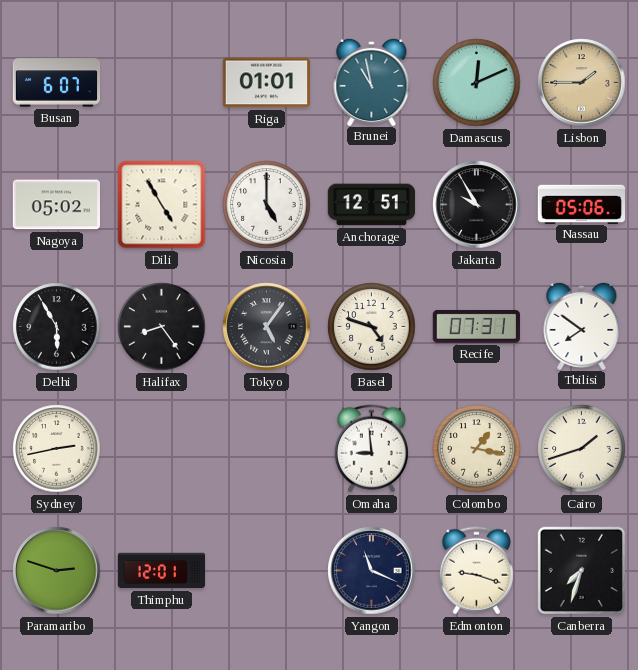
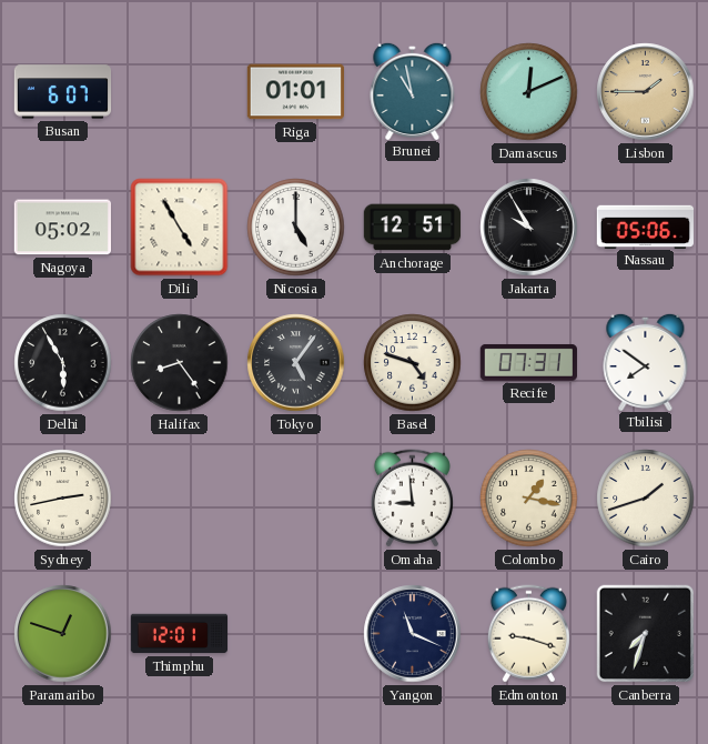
Paramaribo: 2:48 -> 12:48 (63, 634)
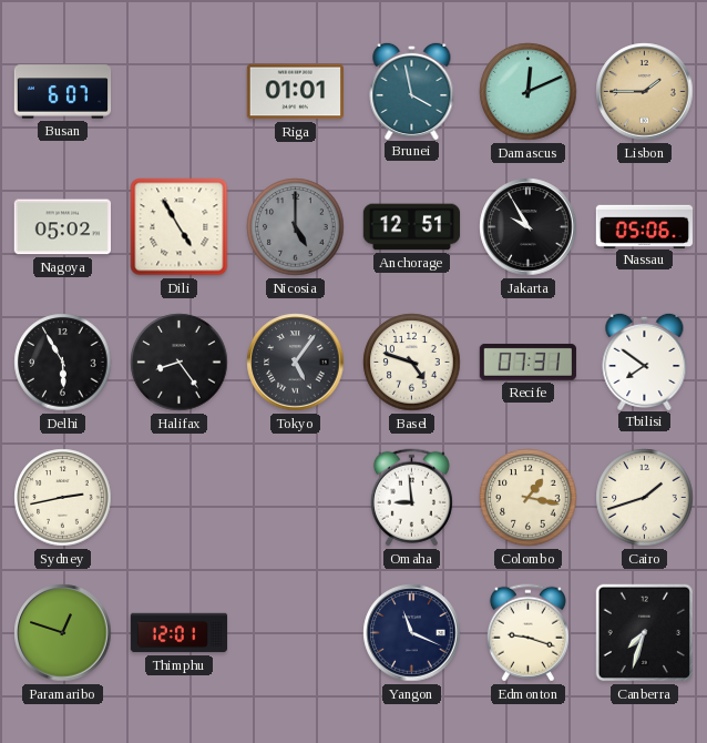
Brunei: 10:58 -> 3:58 (412, 90)
Nicosia dial: white -> grey (296, 227)
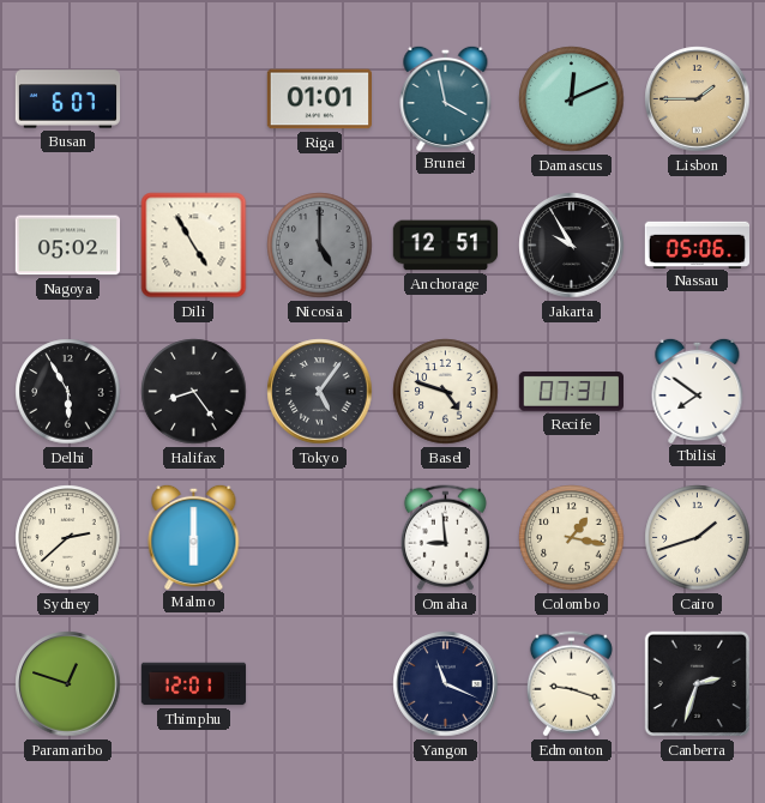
Sydney: 2:43 -> 2:38 (68, 538)
Malmo: none -> 6:00 (194, 536)
Canberra: 7:33 -> 2:33 (698, 684)
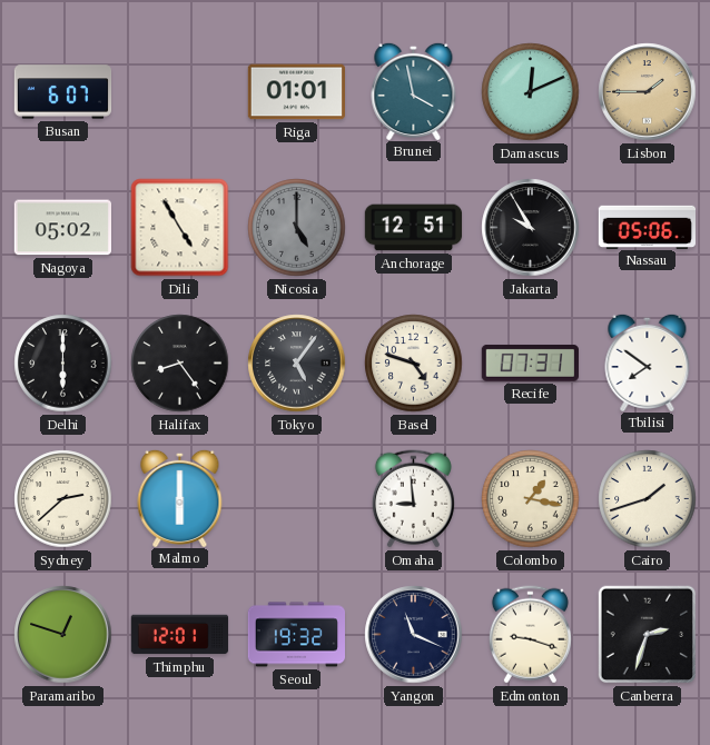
Delhi: 5:55 -> 6:00 (63, 364)
Seoul: none -> 19:32 (296, 635)
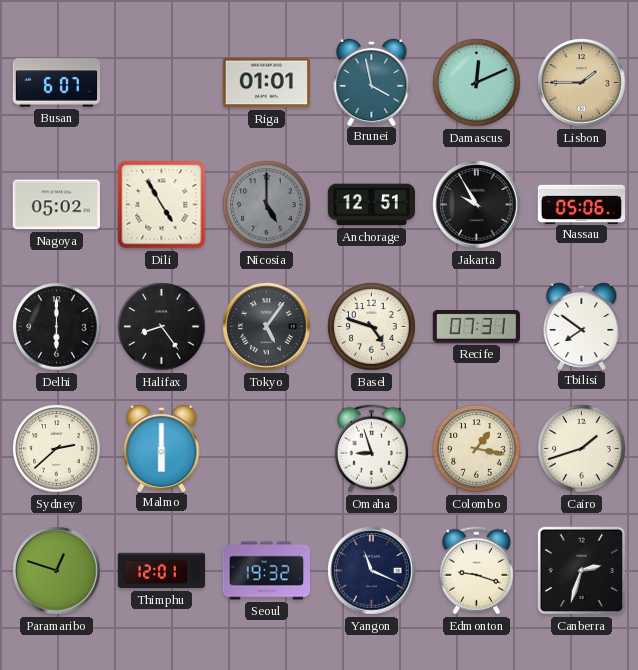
Omaha: 8:59 -> 8:57 (371, 449)
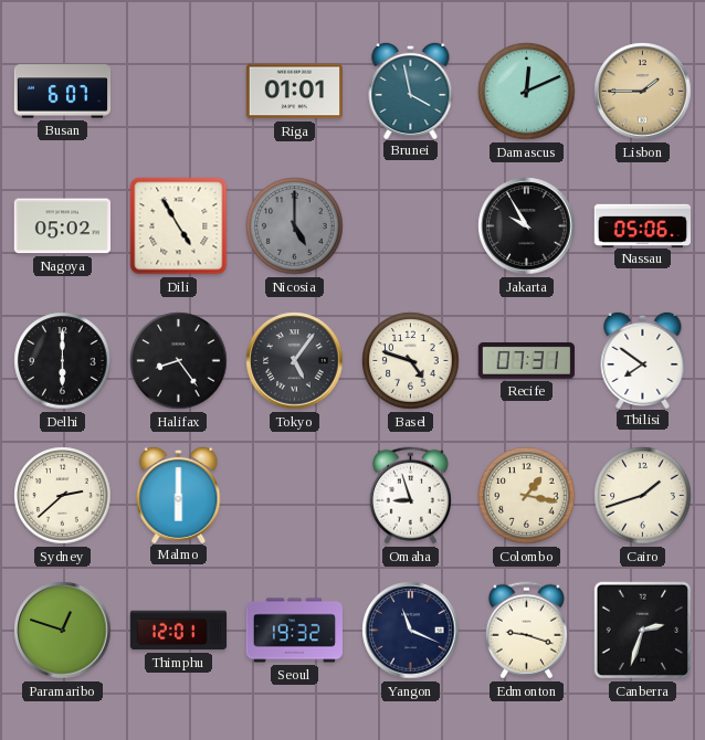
Anchorage: 12:51 -> none (372, 205)
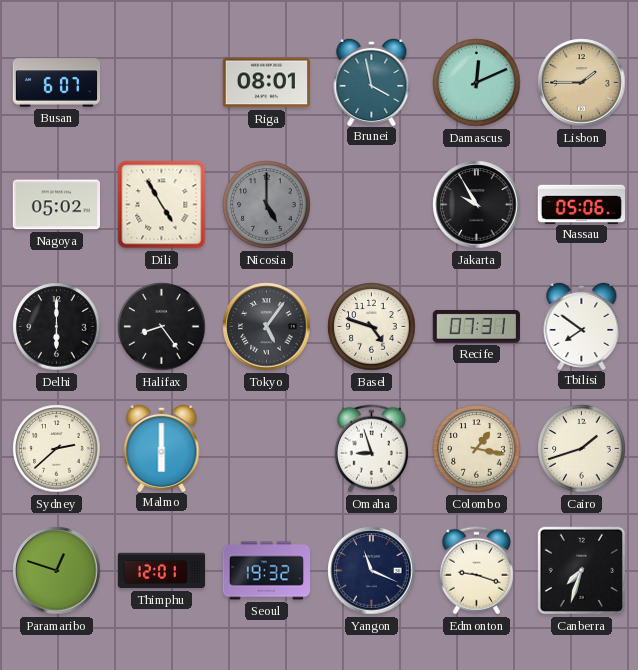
Riga: 01:01 -> 08:01 (266, 83)
Canberra: 2:33 -> 7:33 (582, 571)
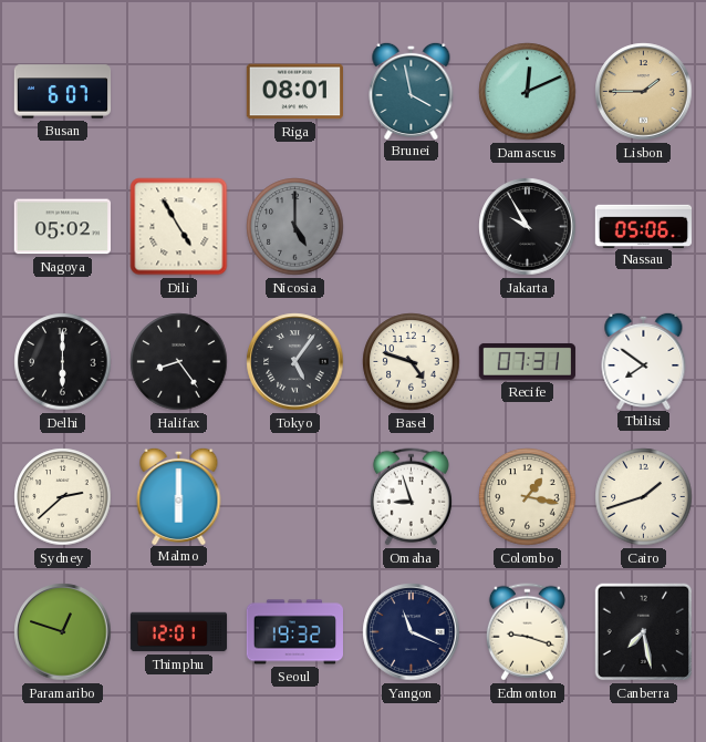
Canberra: 7:33 -> 7:28 (644, 632)
